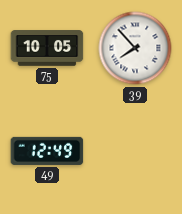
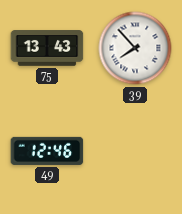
75: 10:05 -> 13:43 (47, 48)
49: 12:49 -> 12:46 (47, 151)
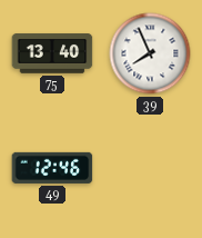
75: 13:43 -> 13:40 (52, 53)
39: 7:53 -> 7:56 (150, 53)
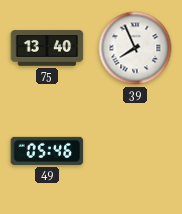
49: 12:46 -> 05:46 (47, 151)
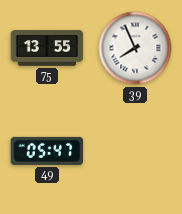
75: 13:40 -> 13:55 (47, 48)
49: 05:46 -> 05:47 (47, 151)
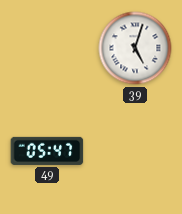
75: 13:55 -> none (47, 48)
39: 7:56 -> 5:03 (135, 48)
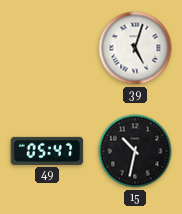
15: none -> 10:32 (135, 151)
